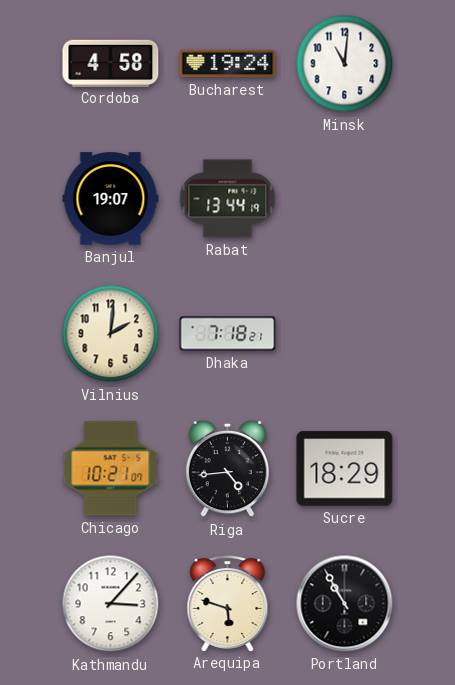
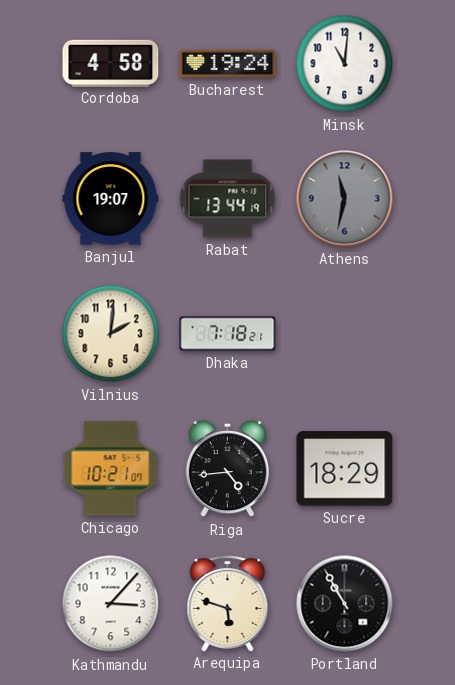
Athens: none -> 11:32 (345, 199)
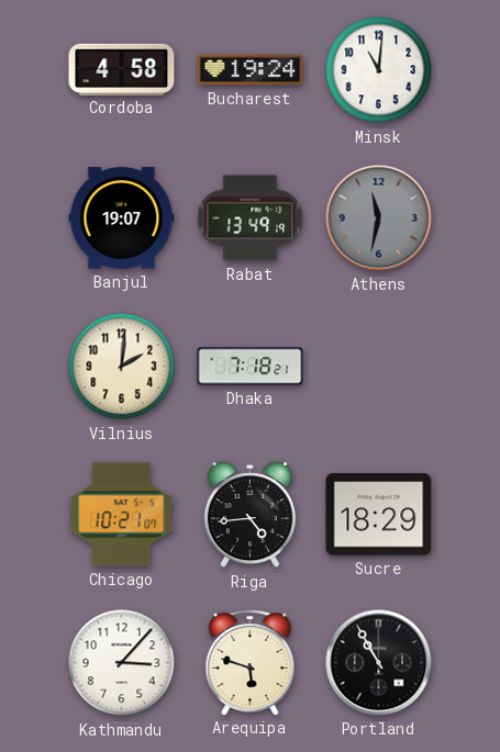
Rabat: 13:44 -> 13:49 (251, 218)
